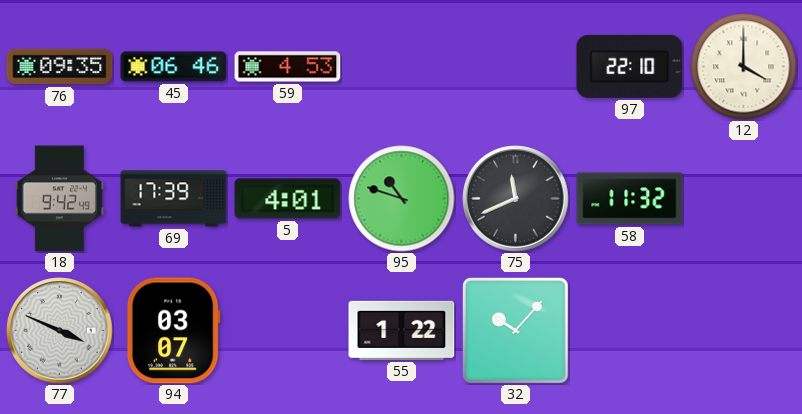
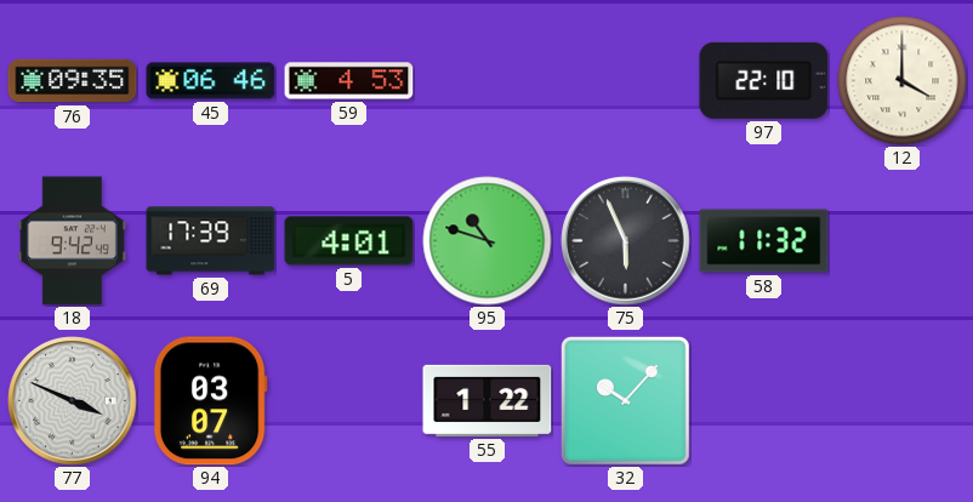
75: 11:41 -> 5:56 (626, 241)
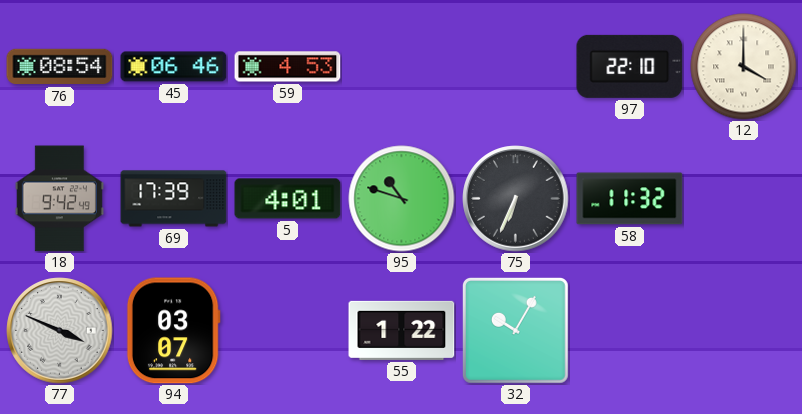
76: 09:35 -> 08:54 (60, 67)
75: 5:56 -> 6:34 (516, 199)
32: 10:07 -> 10:05 (515, 330)
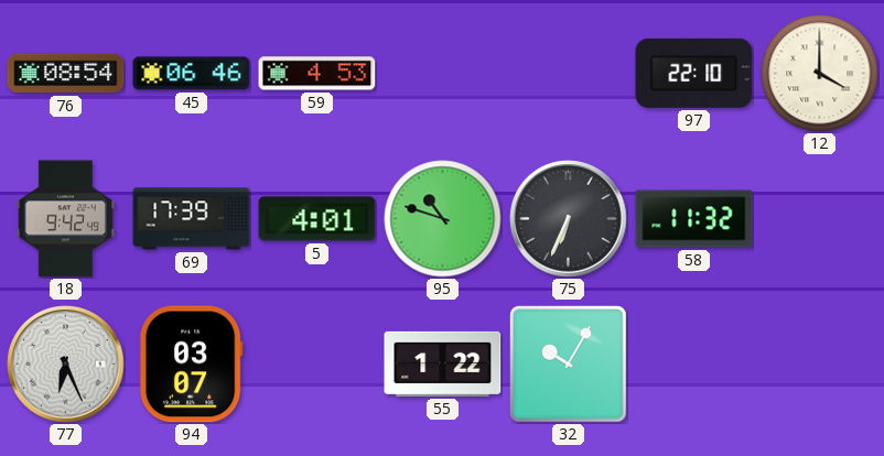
77: 3:49 -> 6:26 (66, 365)
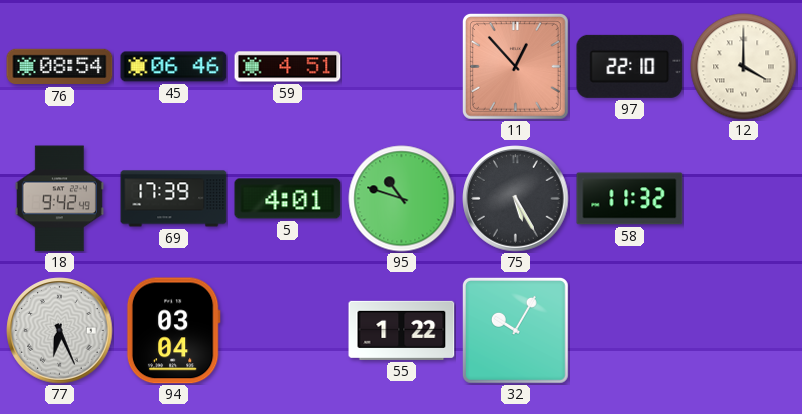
59: 4:53 -> 4:51 (288, 67)
11: none -> 12:53 (515, 66)
75: 6:34 -> 5:25 (516, 199)
94: 03:07 -> 03:04 (173, 331)
